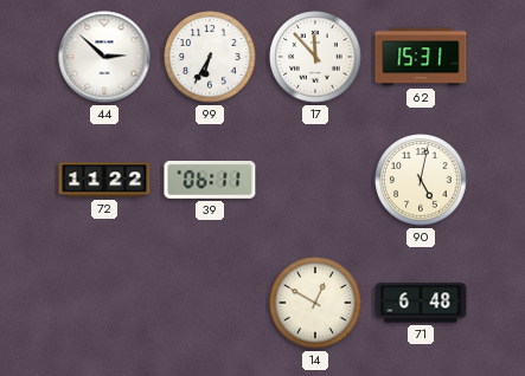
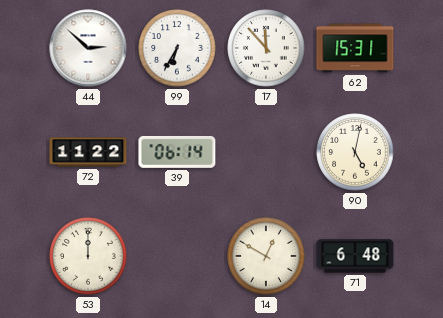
39: 06:11 -> 06:14 (177, 152)
53: none -> 12:00 (88, 256)
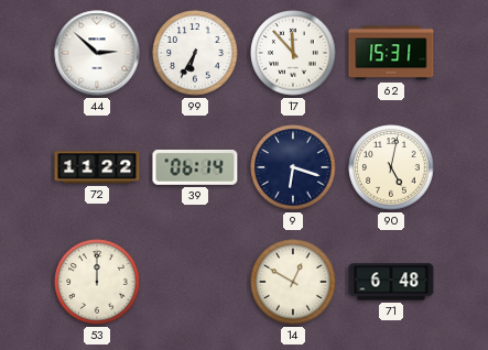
9: none -> 6:18 (293, 167)
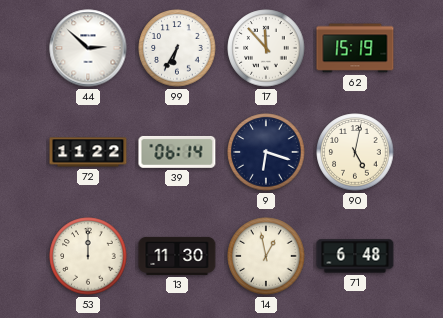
62: 15:31 -> 15:19 (355, 48)
13: none -> 11:30 (177, 256)
14: 12:50 -> 12:58 (266, 256)
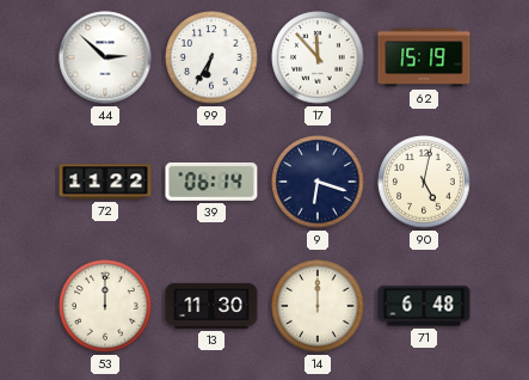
14: 12:58 -> 12:00 (318, 306)
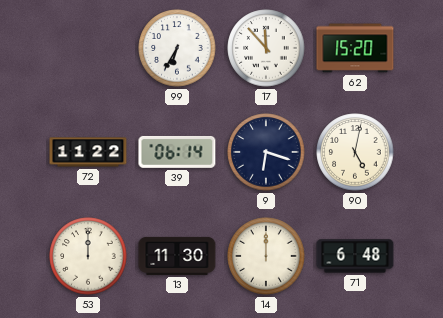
44: 2:52 -> none (105, 57)
62: 15:19 -> 15:20 (355, 48)
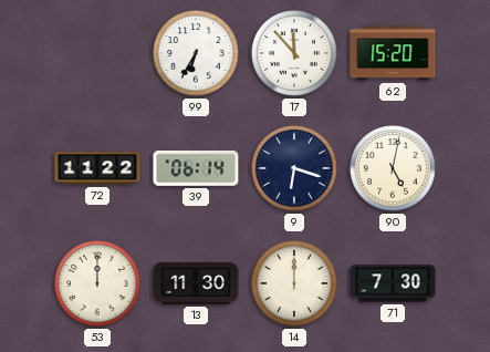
71: 6:48 -> 7:30 (393, 283)
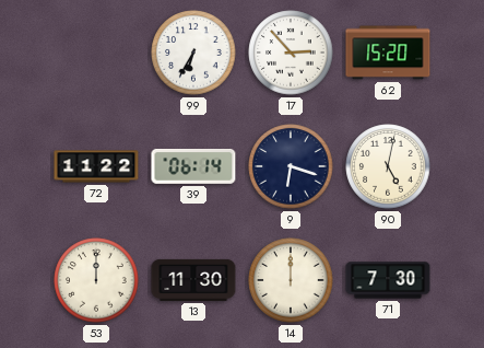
17: 11:53 -> 2:53 (291, 53)
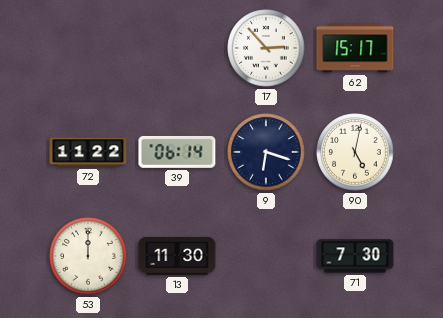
99: 6:35 -> none (193, 53)
62: 15:20 -> 15:17 (355, 48)
14: 12:00 -> none (291, 280)
